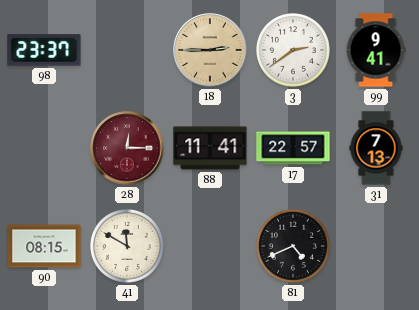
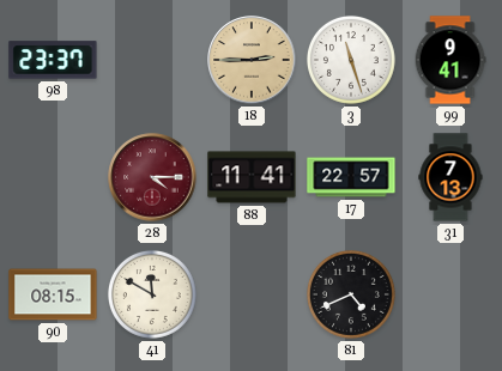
3: 2:39 -> 11:27 (351, 60)
28: 12:15 -> 4:15 (152, 177)
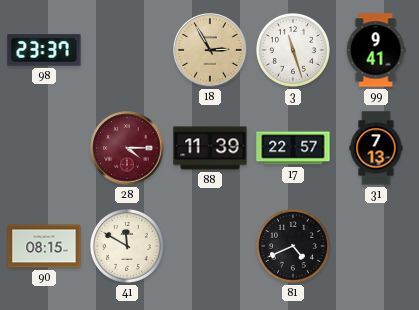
18: 2:45 -> 2:55 (210, 50)
88: 11:41 -> 11:39 (210, 148)
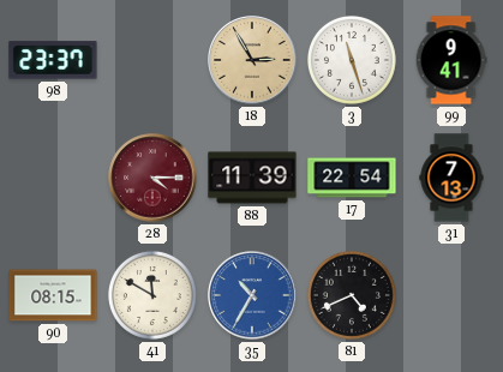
17: 22:57 -> 22:54 (352, 178)
35: none -> 10:35 (252, 295)
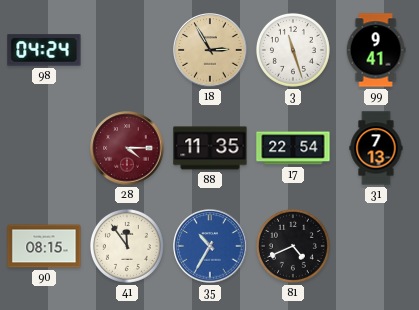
98: 23:37 -> 04:24 (44, 50)
88: 11:39 -> 11:35 (210, 148)
41: 11:50 -> 11:54 (127, 246)
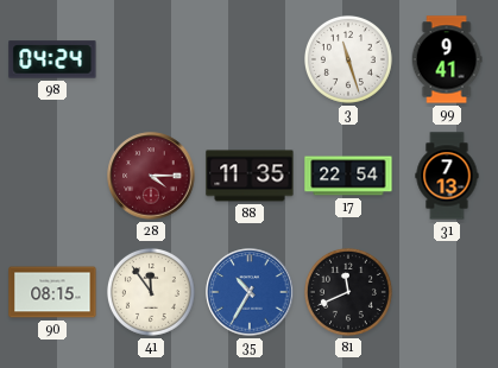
18: 2:55 -> none (210, 50)
81: 4:41 -> 11:41 (348, 292)
